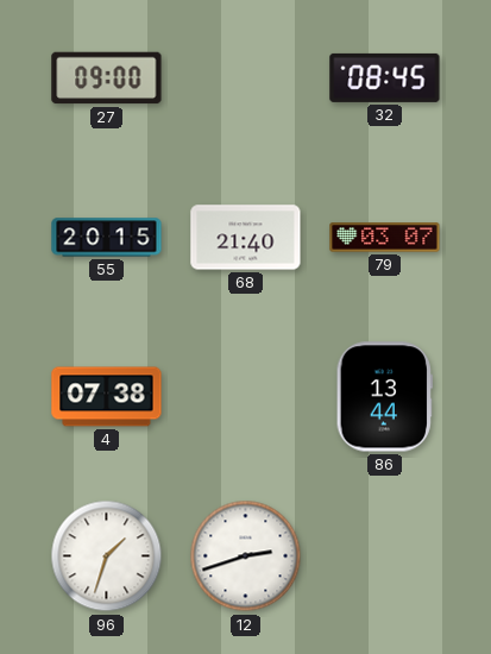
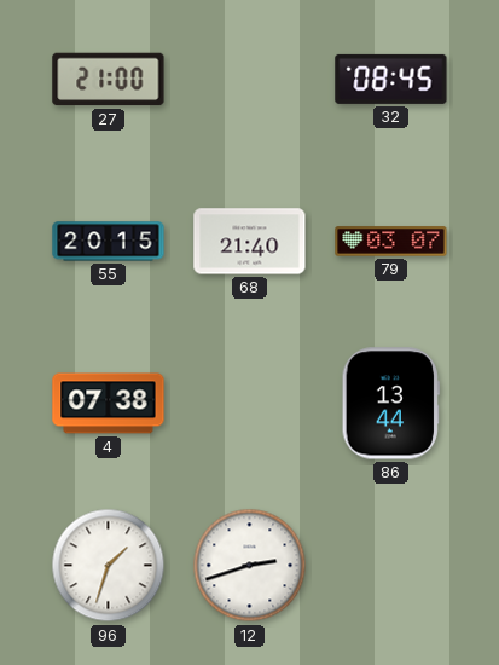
27: 09:00 -> 21:00 (109, 80)
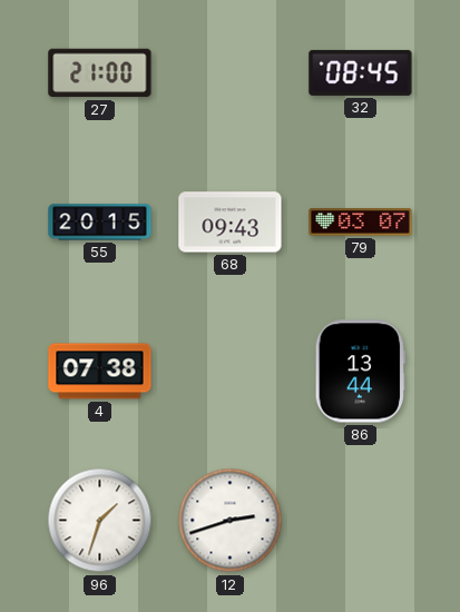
68: 21:40 -> 09:43 (231, 223)
